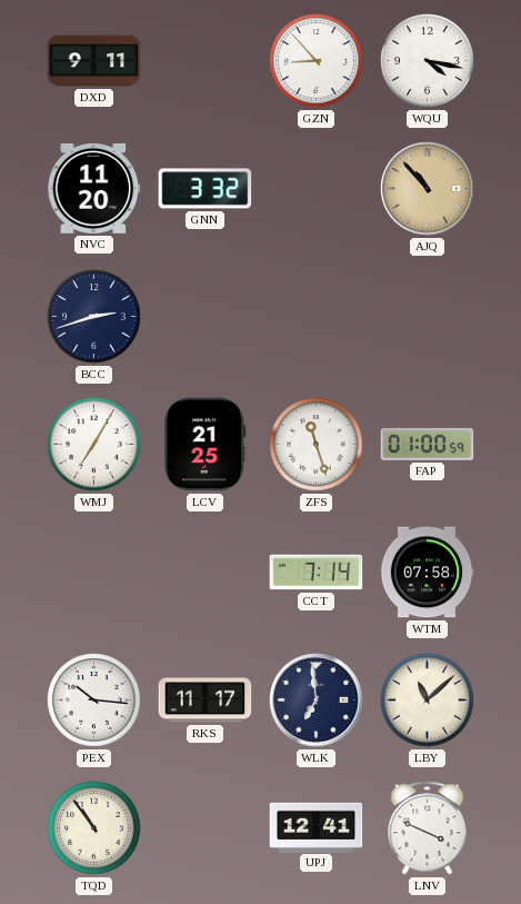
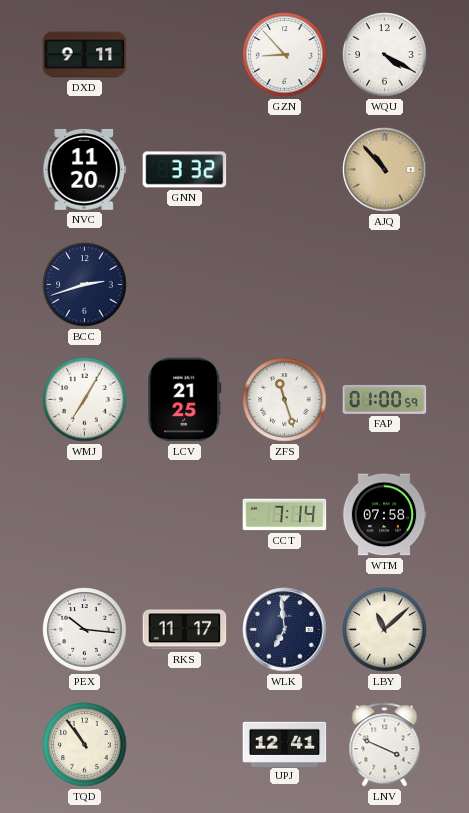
WQU: 4:17 -> 4:20 (385, 55)
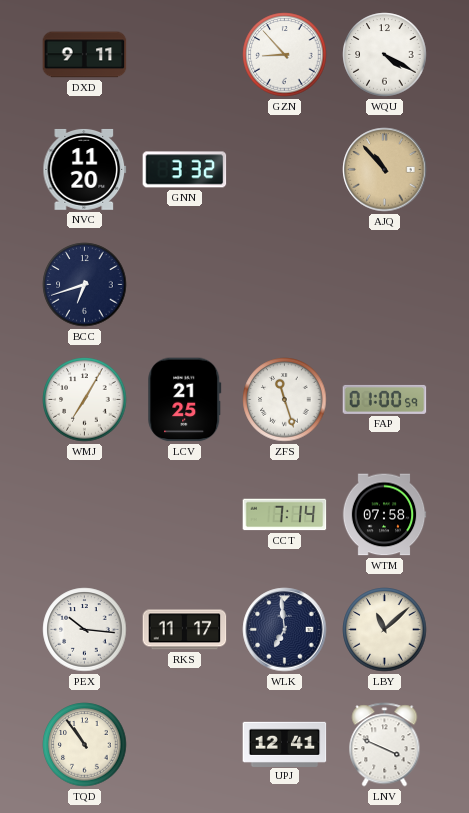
BCC: 2:42 -> 6:42 (85, 285)
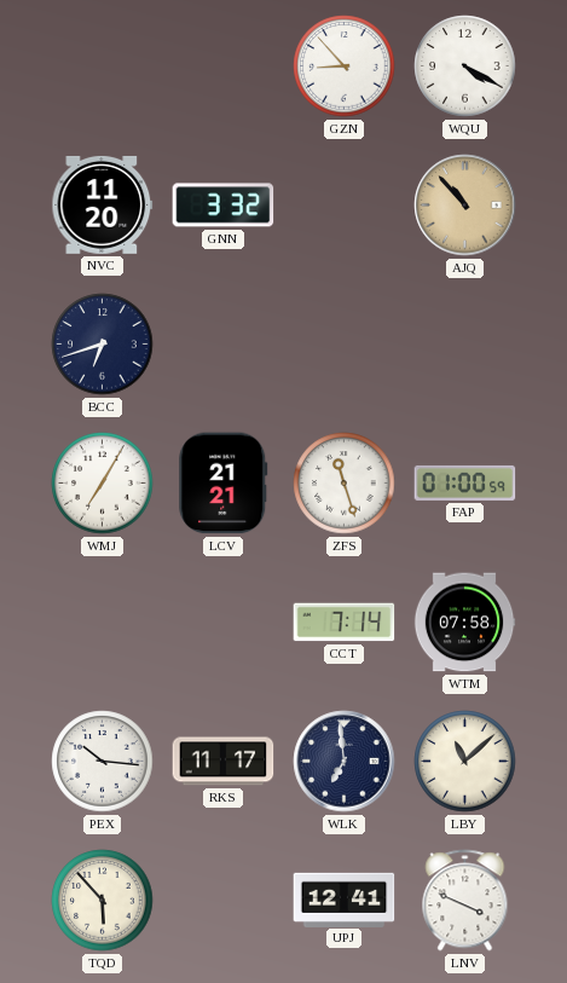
DXD: 9:11 -> none (85, 55)
LCV: 21:25 -> 21:21 (224, 484)
TQD: 10:54 -> 5:53 (103, 901)
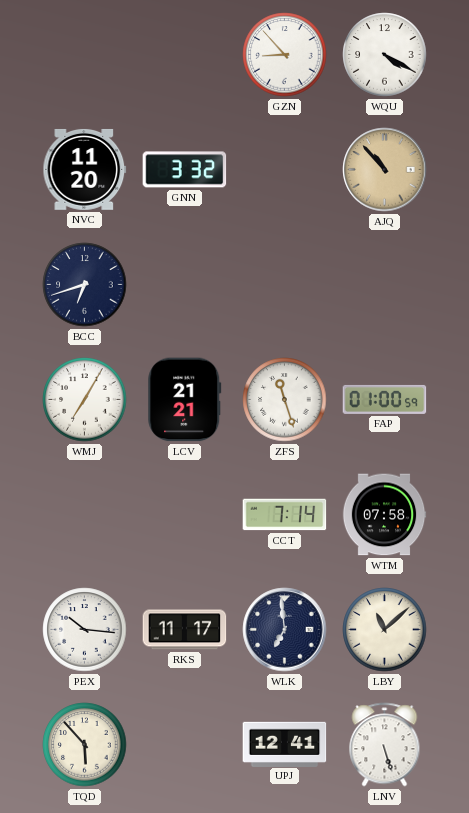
LNV: 3:49 -> 5:27 (385, 745)
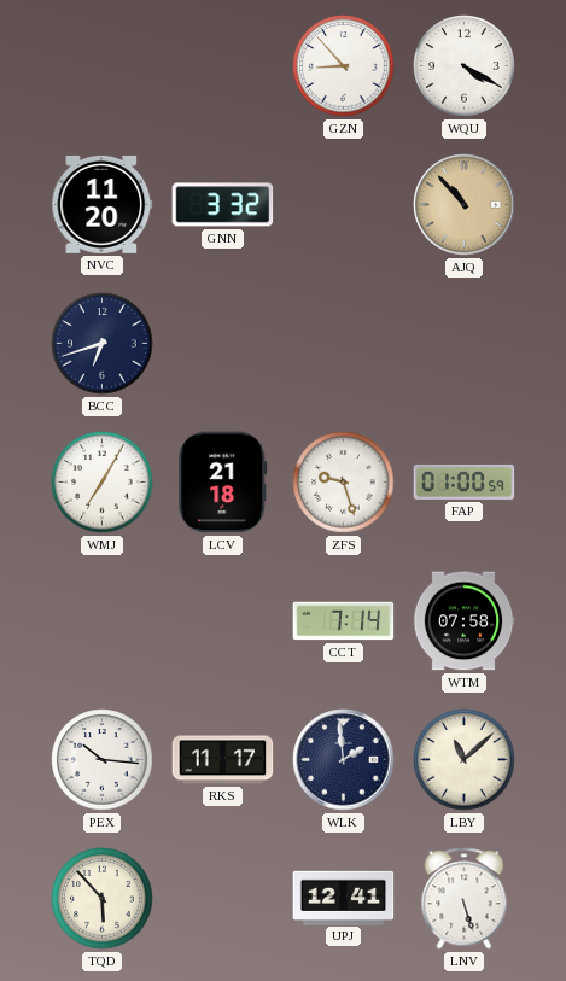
LCV: 21:21 -> 21:18 (223, 483)
ZFS: 11:27 -> 9:27 (344, 483)
WLK: 6:59 -> 1:59 (344, 760)
